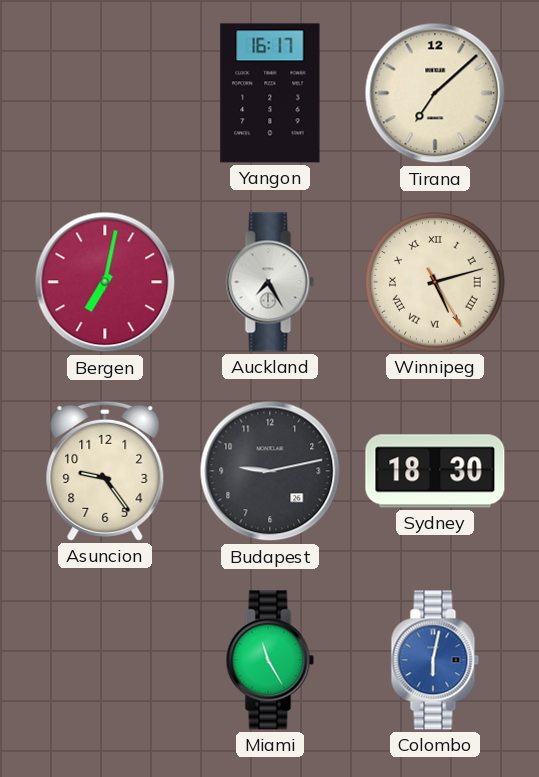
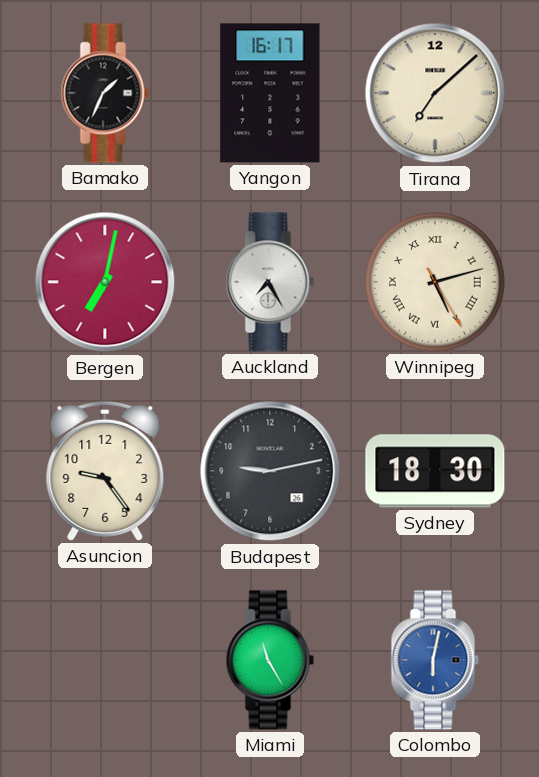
Bamako: none -> 1:34 (105, 93)
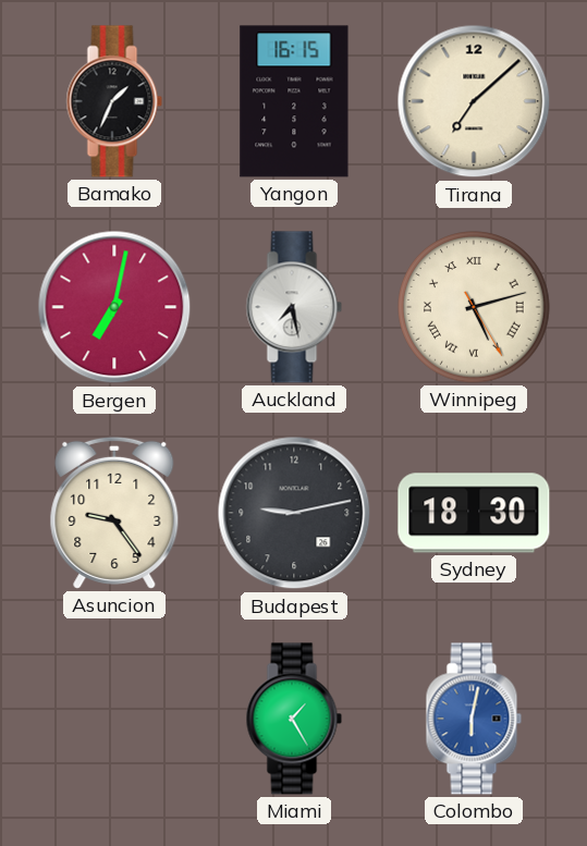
Yangon: 16:17 -> 16:15 (294, 101)
Auckland: 7:25 -> 7:28 (294, 307)
Miami: 11:25 -> 1:25 (294, 719)
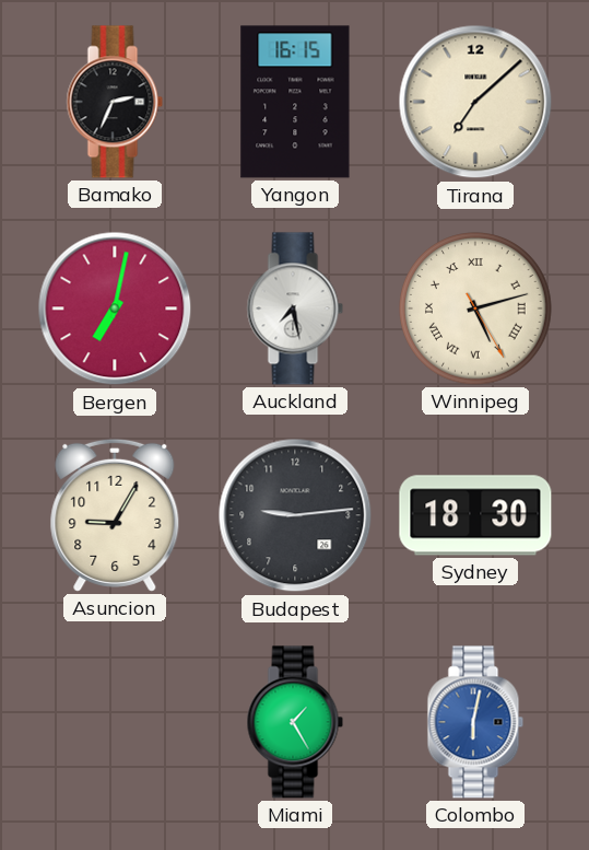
Bamako: 1:34 -> 2:34 (115, 102)
Asuncion: 9:24 -> 9:05 (115, 515)
Budapest: 9:13 -> 9:14 (295, 515)
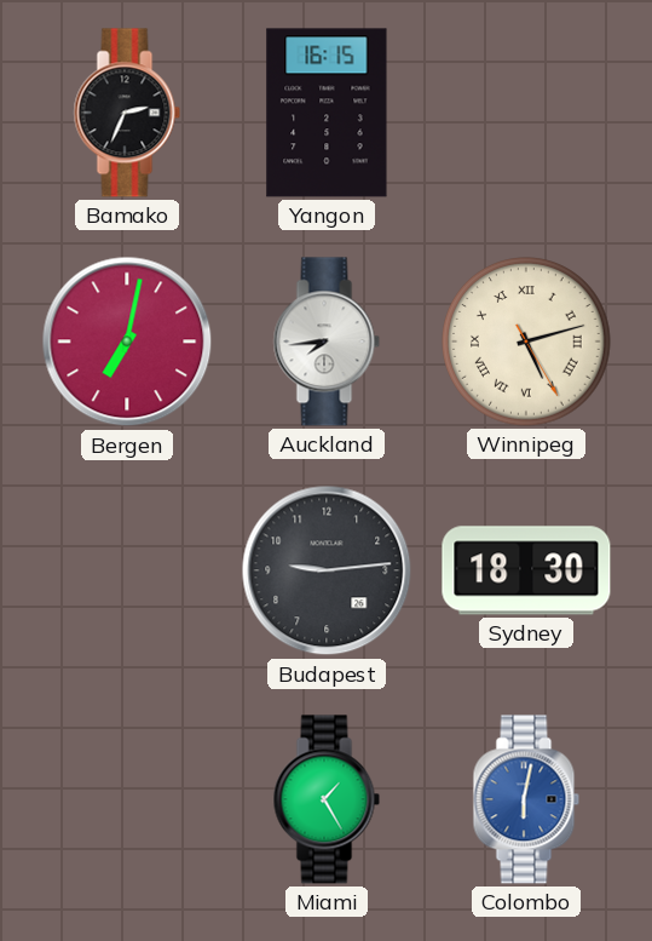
Tirana: 7:08 -> none (475, 102)
Auckland: 7:28 -> 7:44 (327, 342)
Asuncion: 9:05 -> none (115, 515)
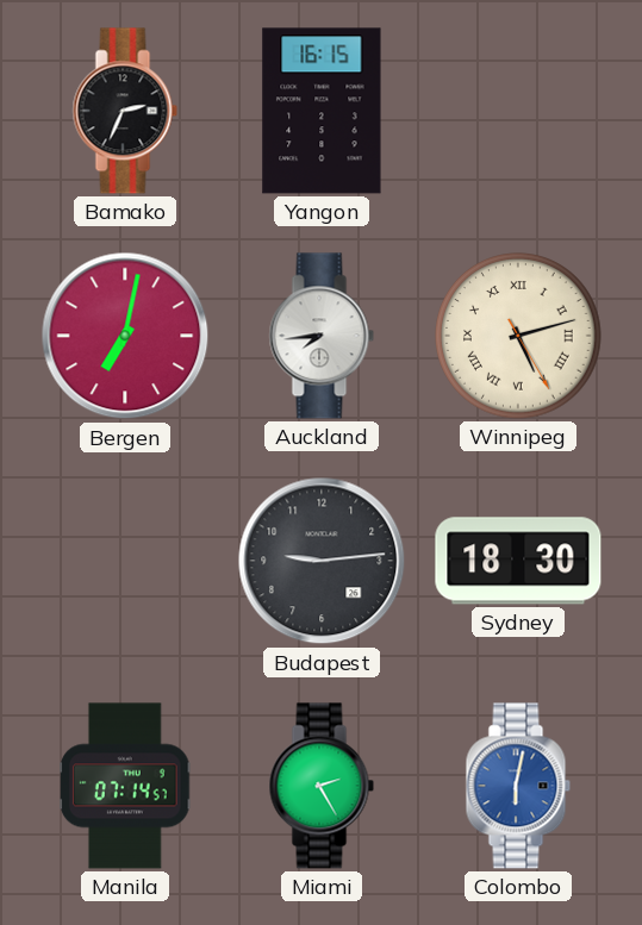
Manila: none -> 07:14 (126, 786)
Miami: 1:25 -> 2:25 (322, 786)
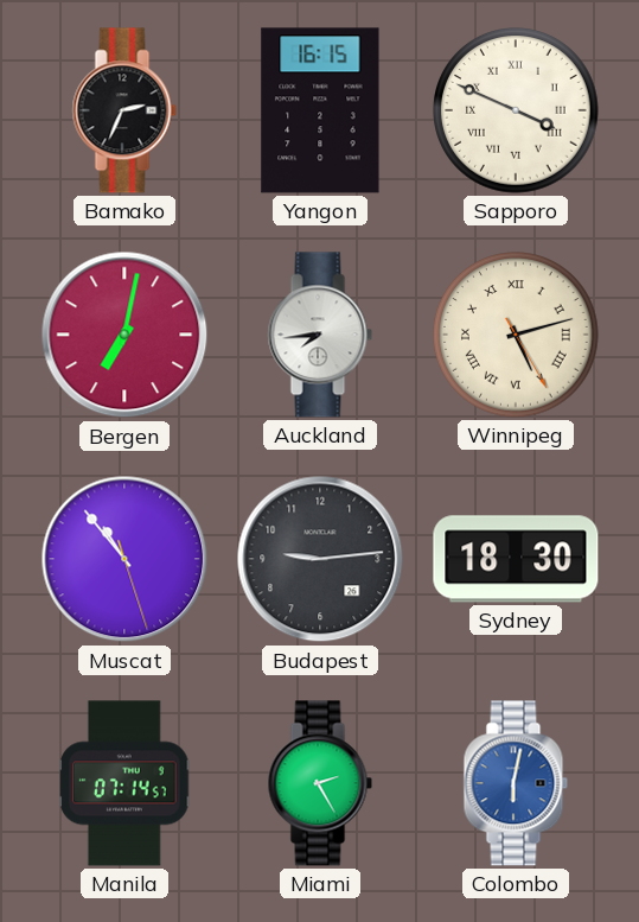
Sapporo: none -> 3:49 (516, 110)
Muscat: none -> 10:53 (124, 559)
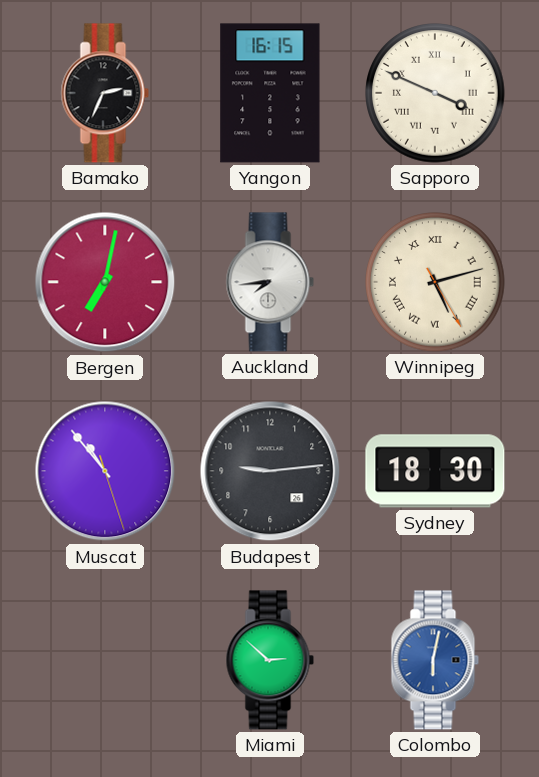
Manila: 07:14 -> none (126, 783)
Miami: 2:25 -> 2:52 (270, 660)
